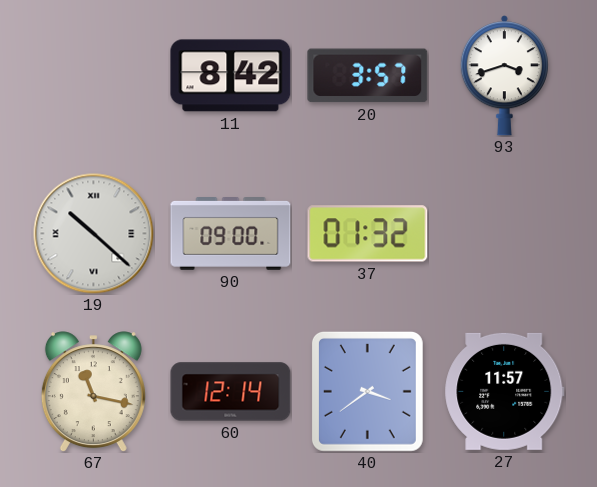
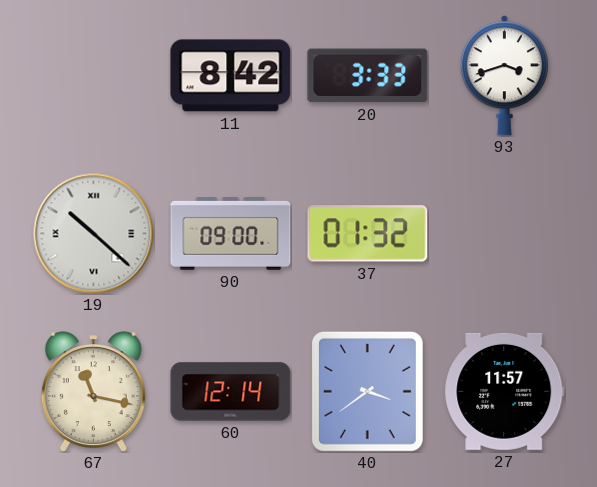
20: 3:57 -> 3:33 (368, 76)
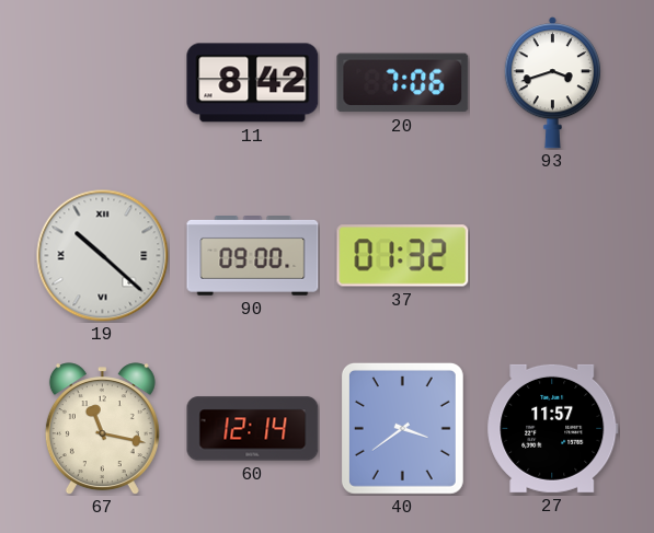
20: 3:33 -> 7:06 (403, 83)
